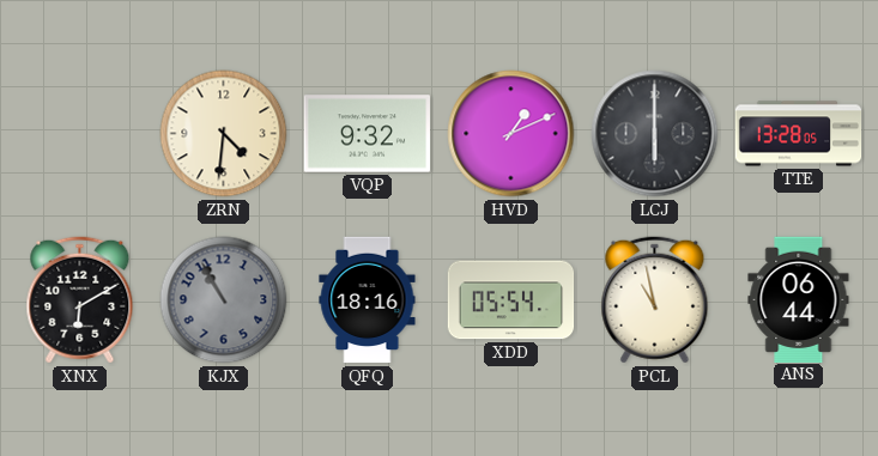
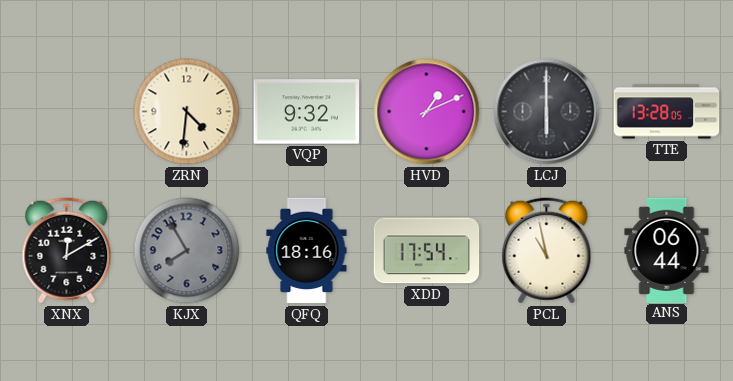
XNX: 6:10 -> 12:10 (67, 251)
KJX: 10:55 -> 7:55 (187, 251)
XDD: 05:54 -> 17:54 (427, 251)
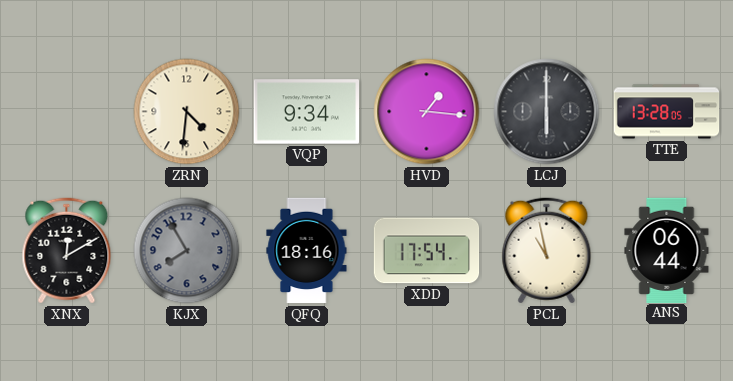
VQP: 9:32 -> 9:34 (306, 112)
HVD: 1:11 -> 1:16 (427, 112)
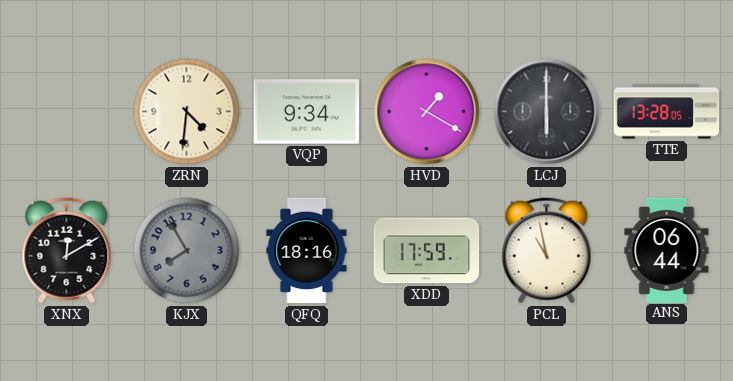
HVD: 1:16 -> 1:20 (427, 112)
XDD: 17:54 -> 17:59 (427, 251)
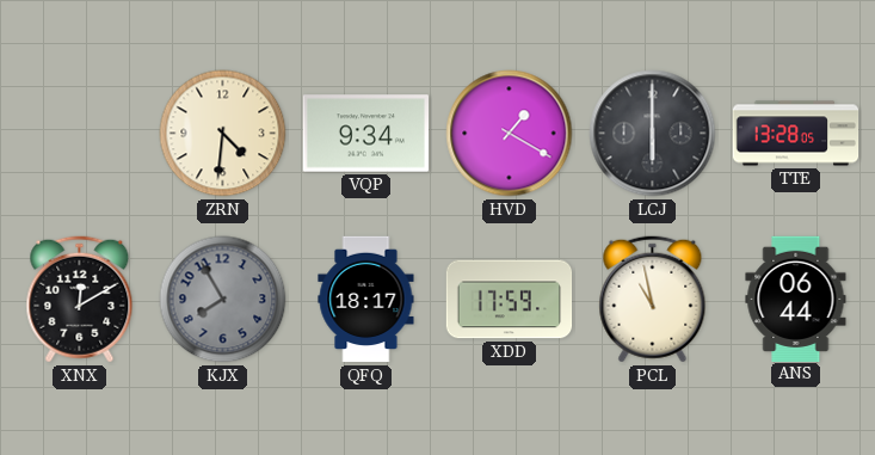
QFQ: 18:16 -> 18:17 (366, 300)
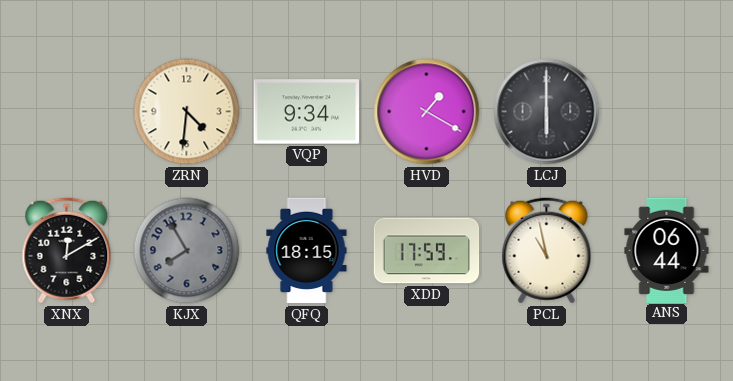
TTE: 13:28 -> none (796, 134)
QFQ: 18:17 -> 18:15 (307, 251)
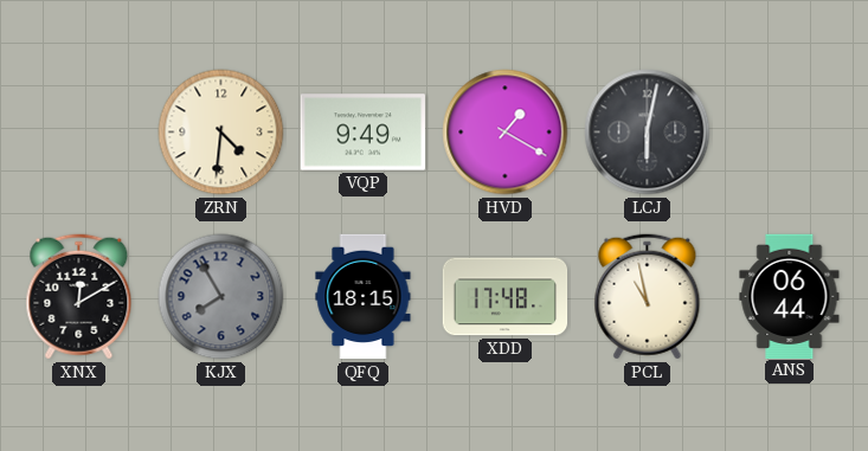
VQP: 9:34 -> 9:49 (362, 133)
LCJ: 6:00 -> 6:02 (648, 133)
XDD: 17:59 -> 17:48 (506, 297)
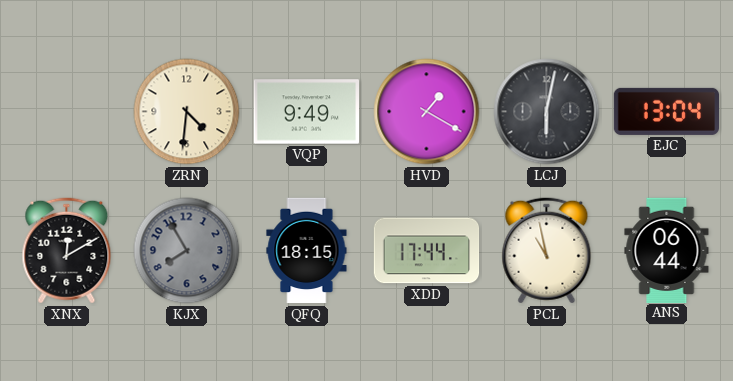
EJC: none -> 13:04 (666, 111)
XDD: 17:48 -> 17:44 (427, 251)
